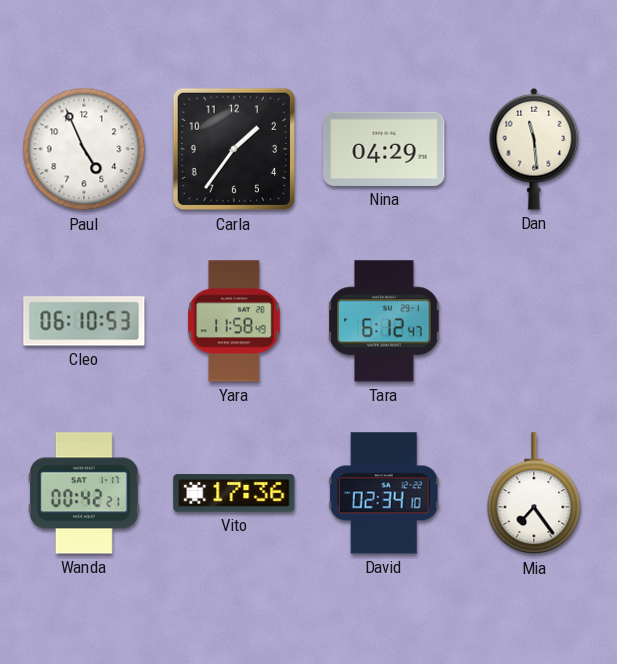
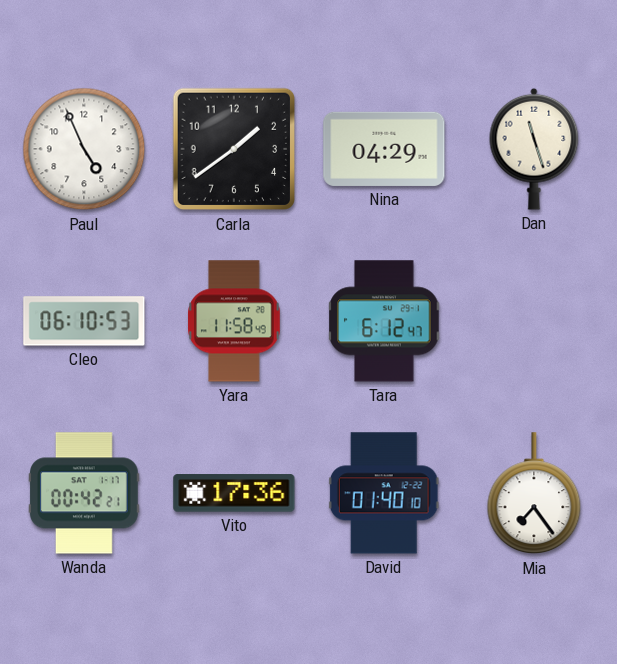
Carla: 1:36 -> 1:39 (234, 149)
Dan: 11:29 -> 11:27 (534, 149)
David: 02:34 -> 01:40 (384, 493)
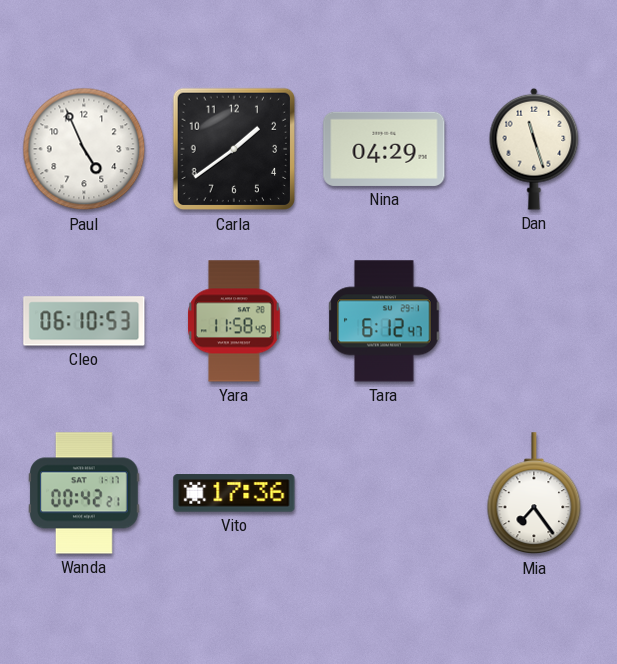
David: 01:40 -> none (384, 493)
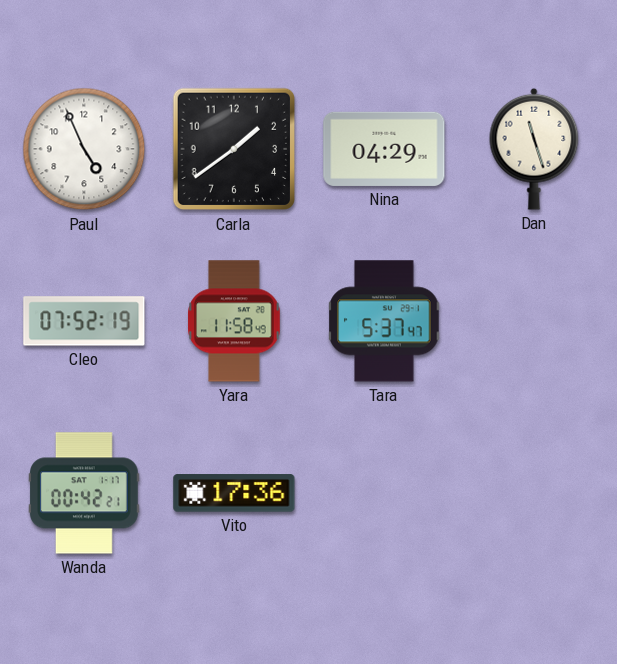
Cleo: 06:10 -> 07:52 (84, 321)
Tara: 6:12 -> 5:37 (384, 321)
Mia: 7:24 -> none (534, 494)
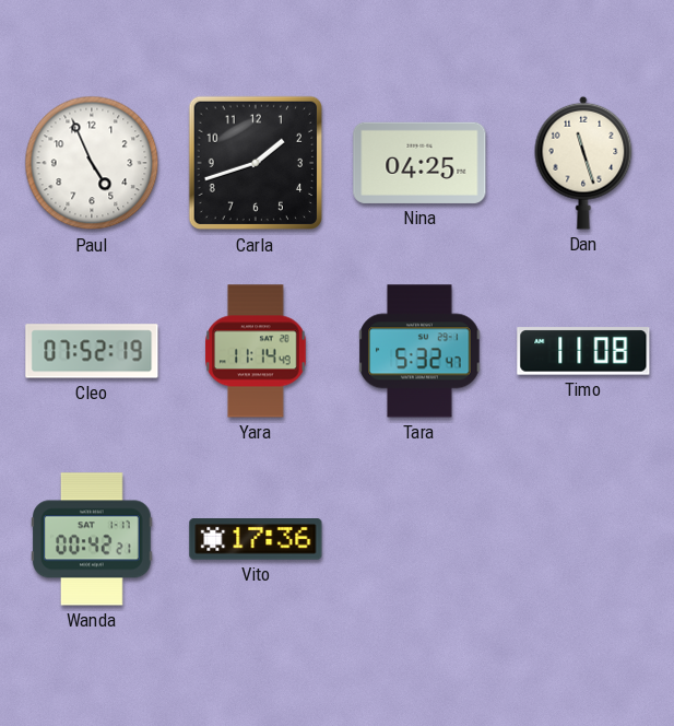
Carla: 1:39 -> 1:42 (256, 163)
Nina: 04:29 -> 04:25 (419, 163)
Yara: 11:58 -> 11:14 (256, 351)
Tara: 5:37 -> 5:32 (419, 351)
Timo: none -> 11:08 (583, 351)
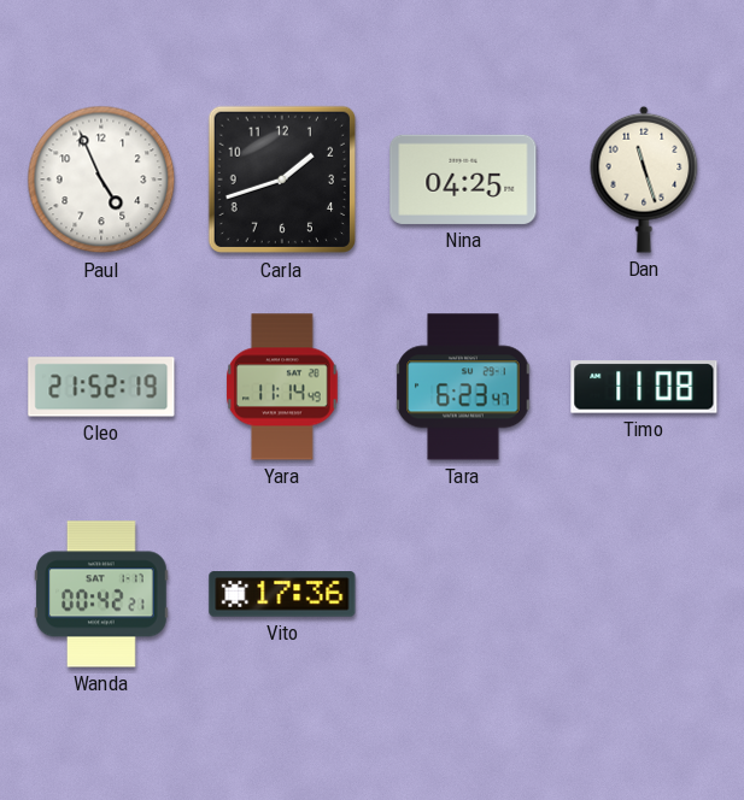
Cleo: 07:52 -> 21:52 (101, 387)
Tara: 5:32 -> 6:23 (463, 387)
